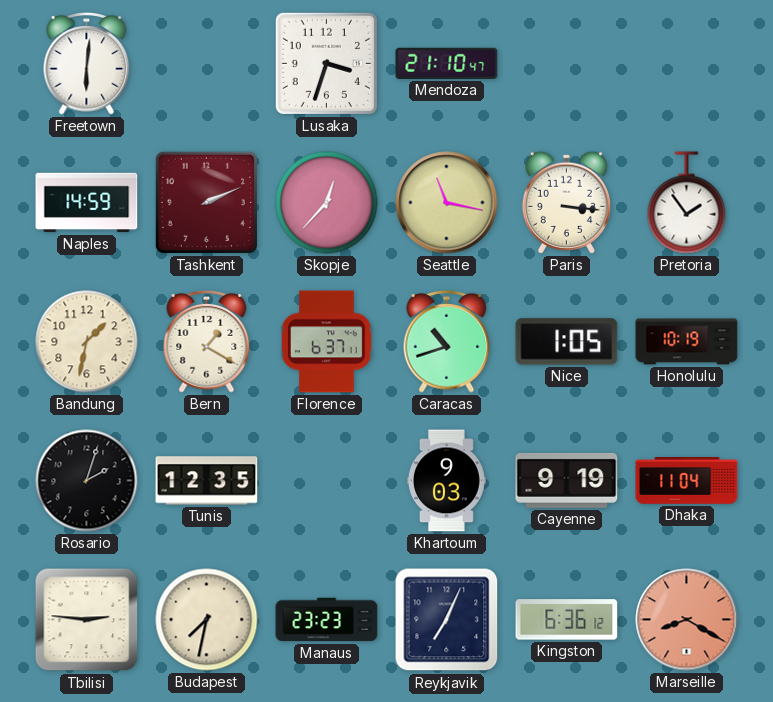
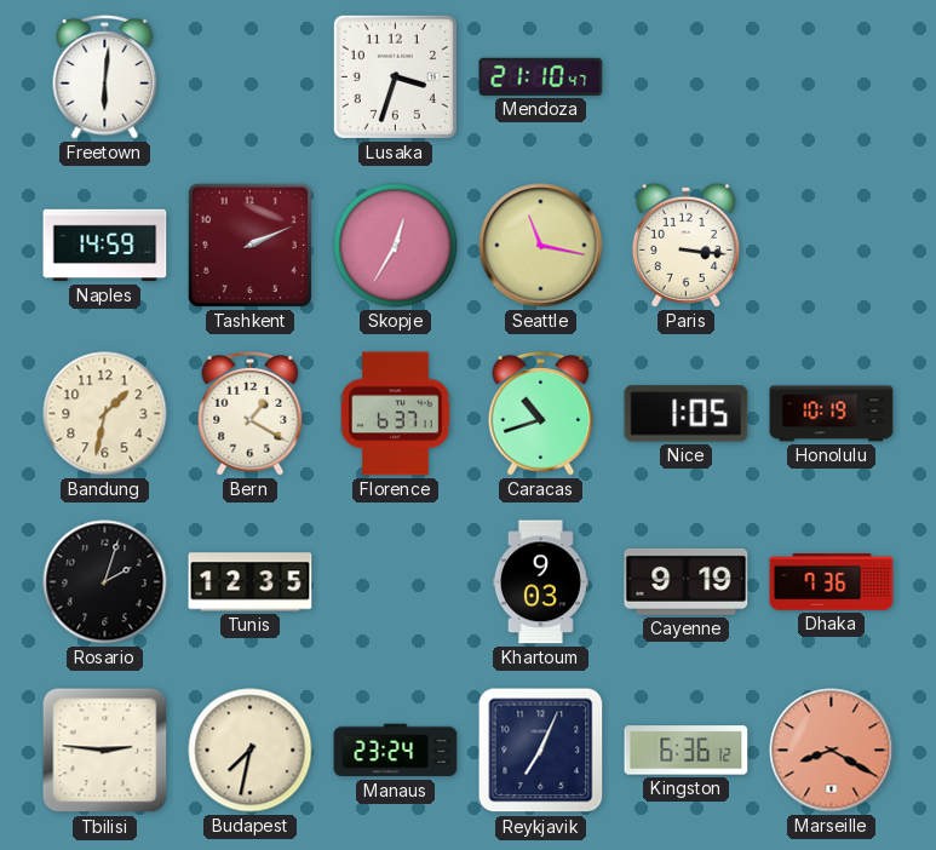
Skopje: 12:37 -> 12:35 (396, 246)
Pretoria: 1:54 -> none (687, 203)
Dhaka: 11:04 -> 7:36 (832, 582)
Manaus: 23:23 -> 23:24 (396, 751)
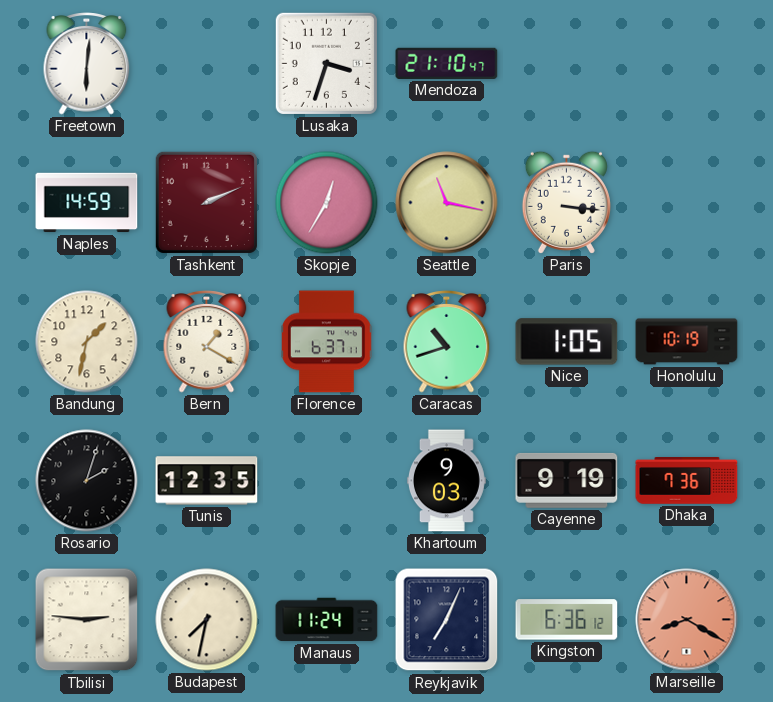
Manaus: 23:24 -> 11:24 (327, 620)
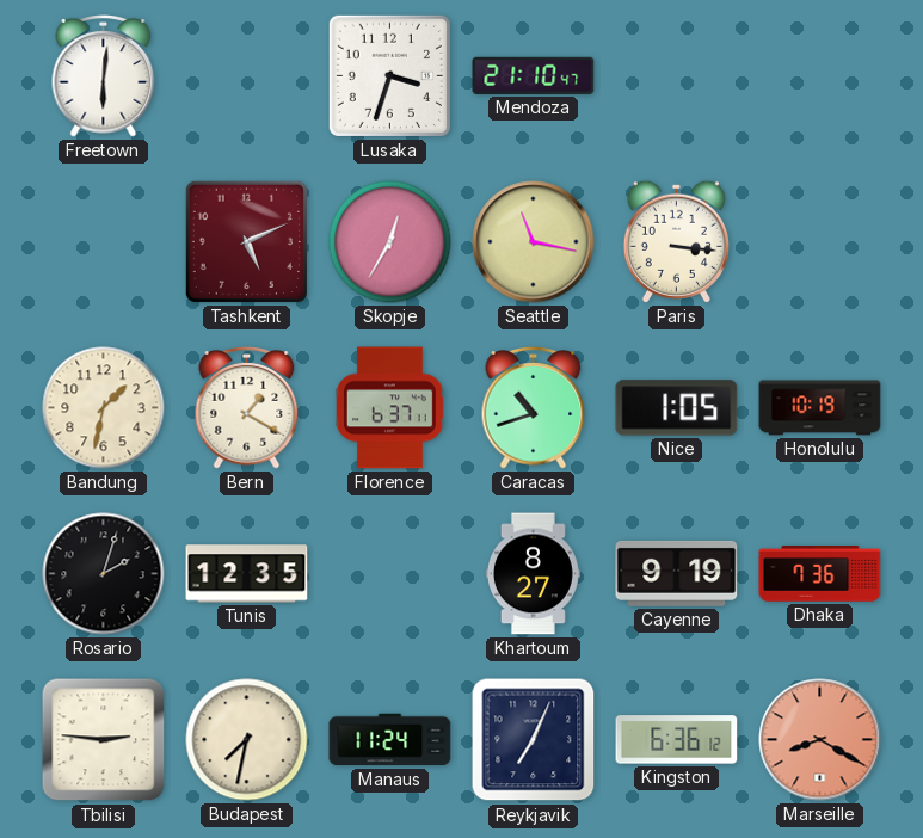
Naples: 14:59 -> none (87, 203)
Tashkent: 2:11 -> 5:11 (246, 241)
Khartoum: 9:03 -> 8:27 (533, 574)
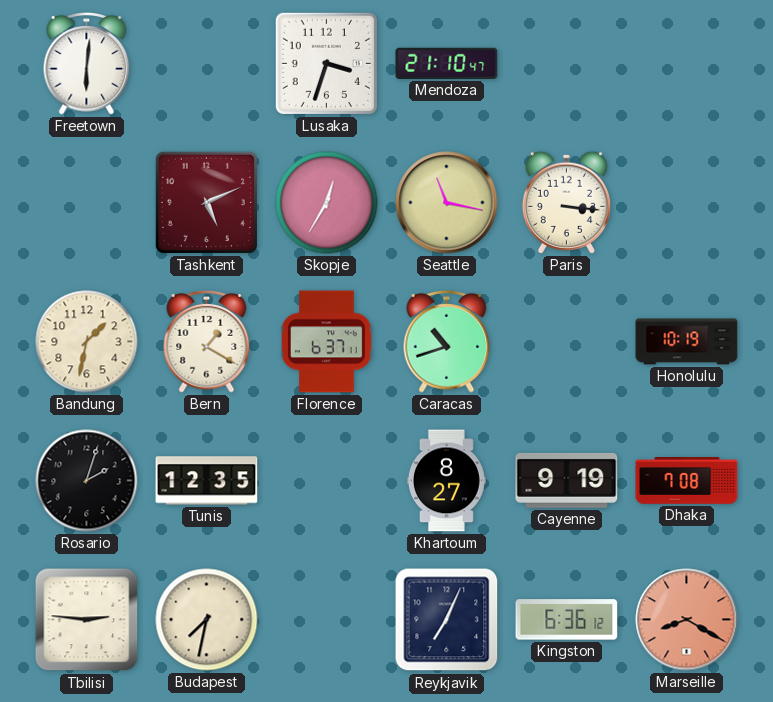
Nice: 1:05 -> none (677, 408)
Dhaka: 7:36 -> 7:08 (687, 481)
Manaus: 11:24 -> none (390, 740)
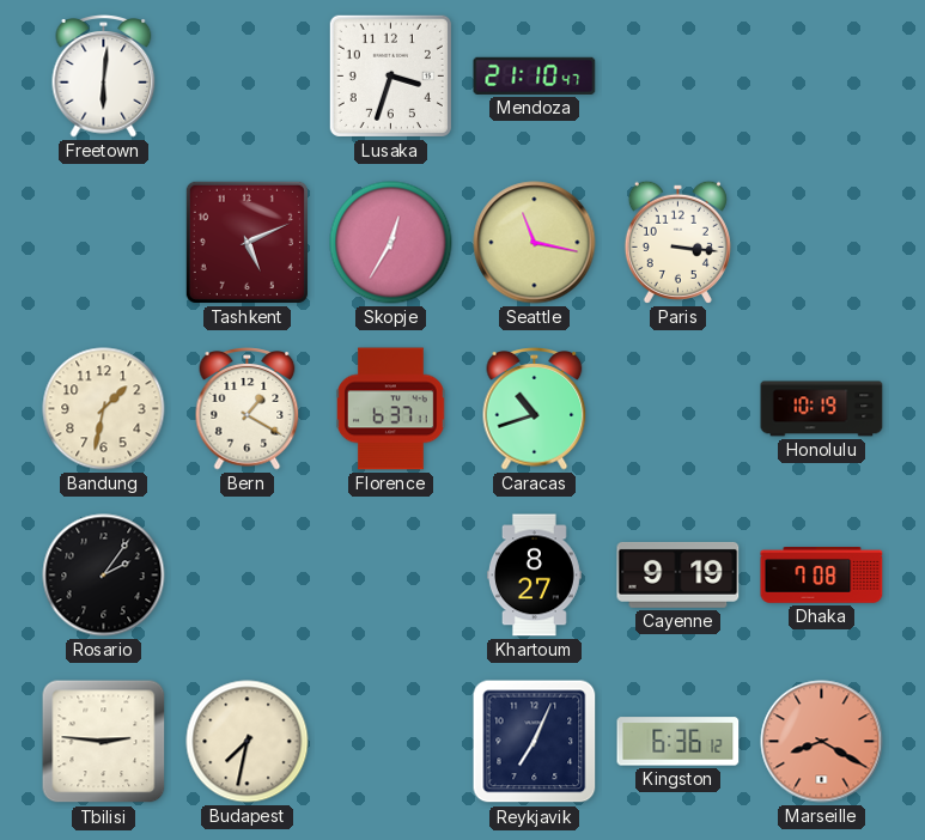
Rosario: 2:03 -> 2:06 (104, 576)
Tunis: 12:35 -> none (207, 481)
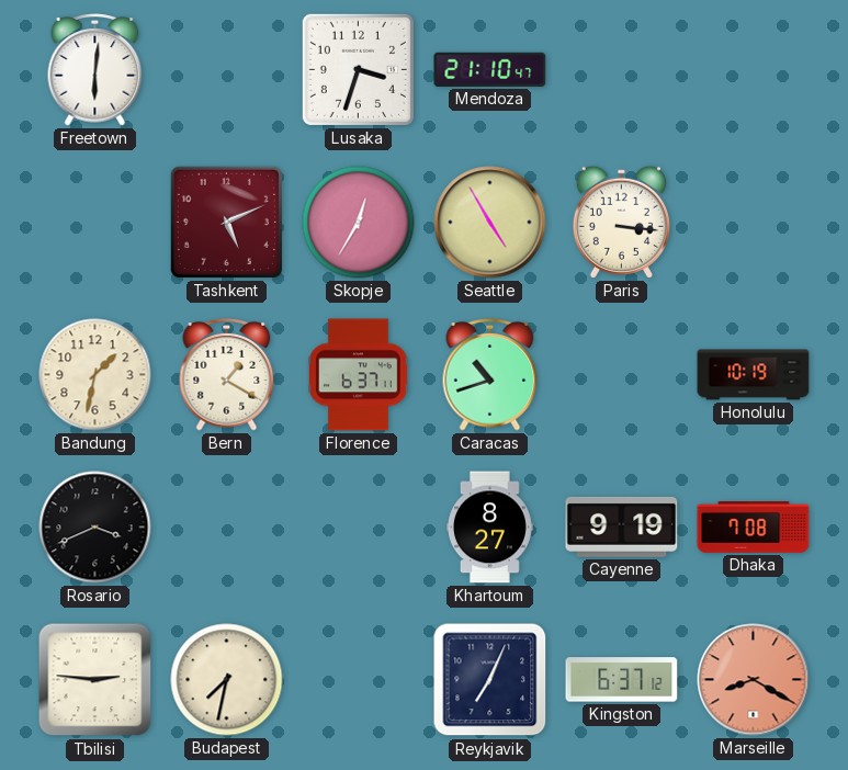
Seattle: 11:17 -> 4:55 (490, 223)
Rosario: 2:06 -> 3:41 (95, 528)
Kingston: 6:36 -> 6:37 (622, 680)
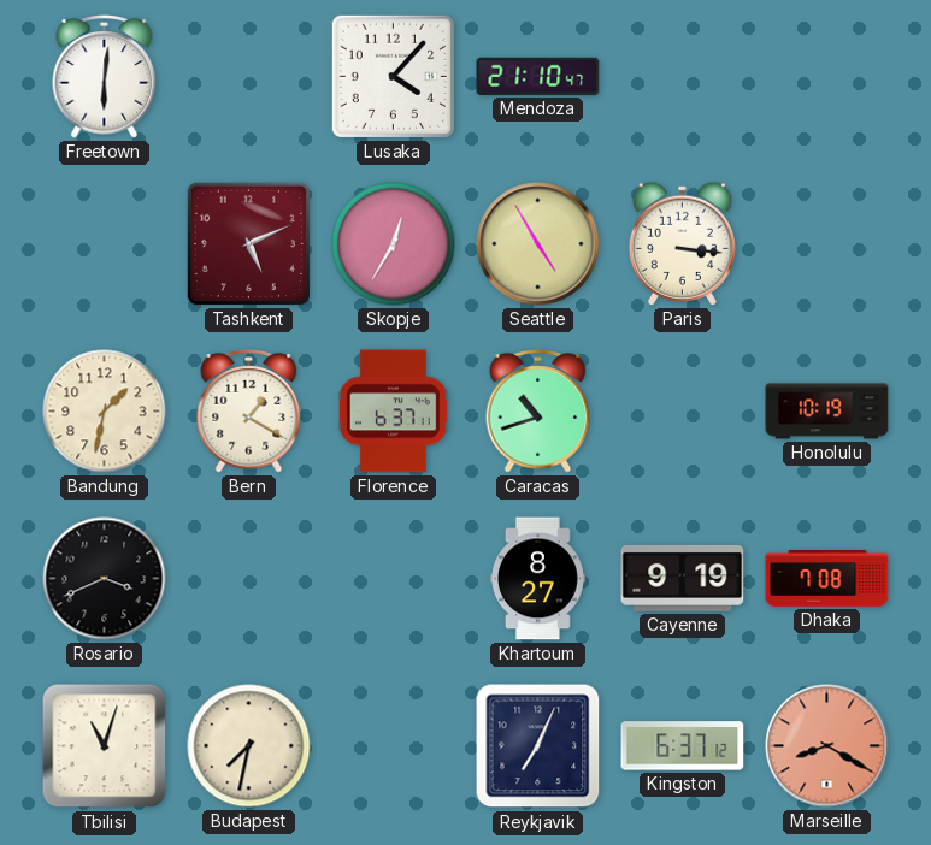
Lusaka: 3:33 -> 4:07 (393, 76)
Tbilisi: 2:46 -> 11:03 (105, 746)
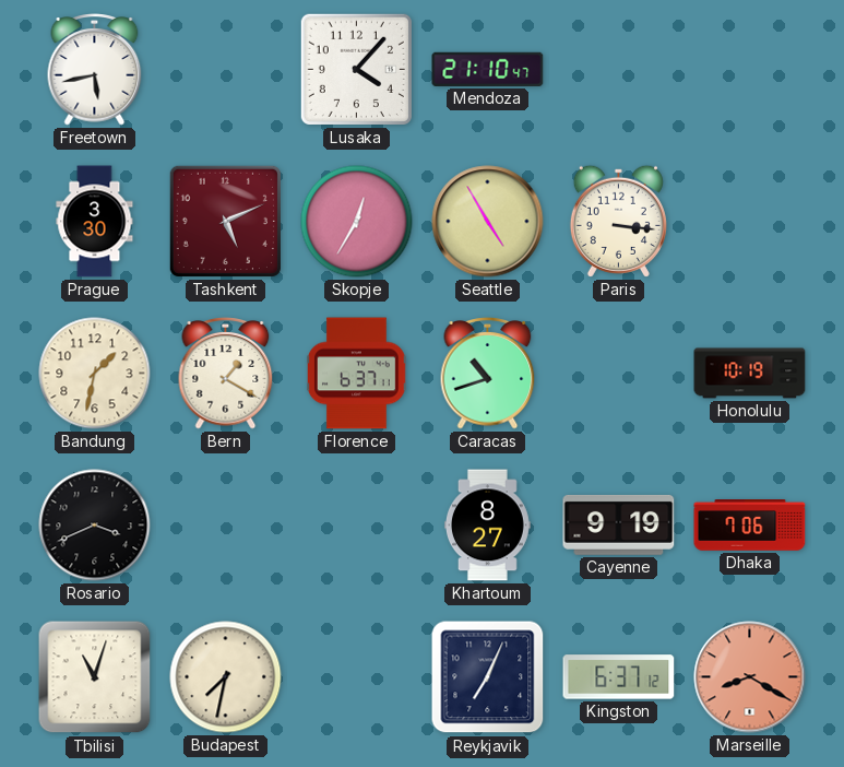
Freetown: 6:01 -> 5:43 (95, 70)
Prague: none -> 3:30 (95, 222)
Dhaka: 7:08 -> 7:06 (750, 526)
